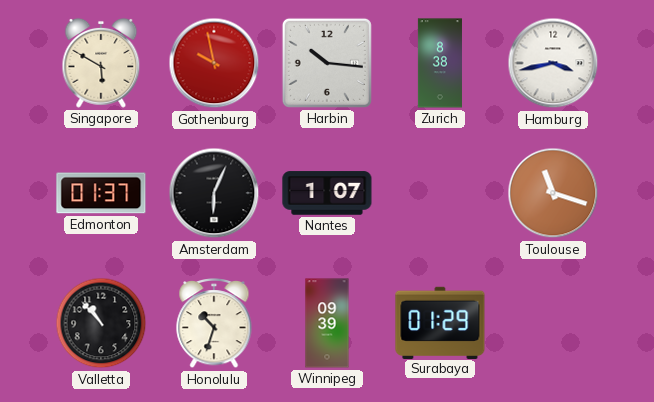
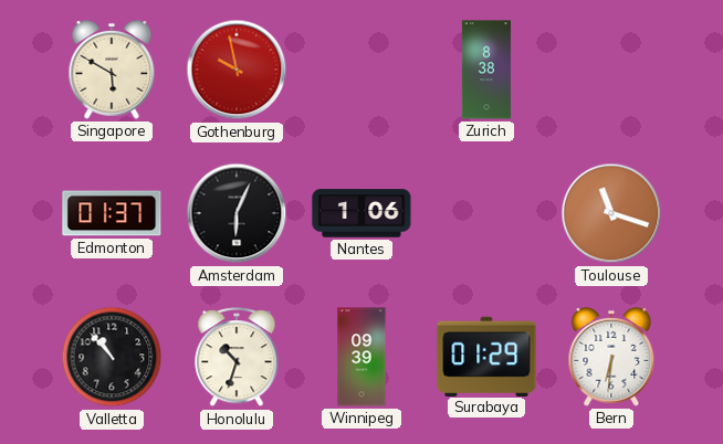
Harbin: 10:16 -> none (327, 63)
Hamburg: 3:43 -> none (553, 63)
Nantes: 1:07 -> 1:06 (361, 213)
Bern: none -> 6:31 (611, 357)
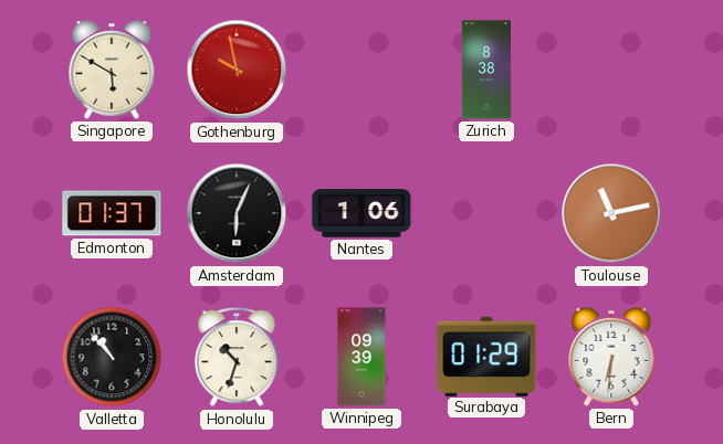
Toulouse: 11:18 -> 11:13 (611, 213)
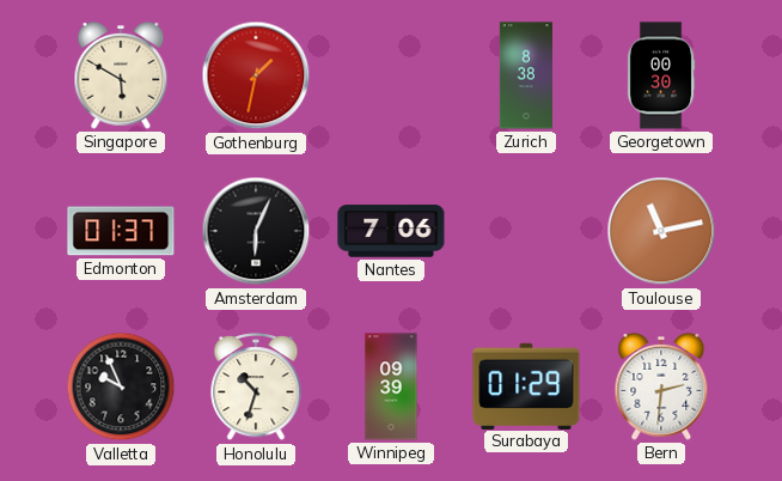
Gothenburg: 9:58 -> 1:32 (256, 75)
Georgetown: none -> 00:30 (661, 75)
Nantes: 1:06 -> 7:06 (391, 231)
Valletta: 10:53 -> 9:56 (121, 386)
Bern: 6:31 -> 2:31 (661, 386)
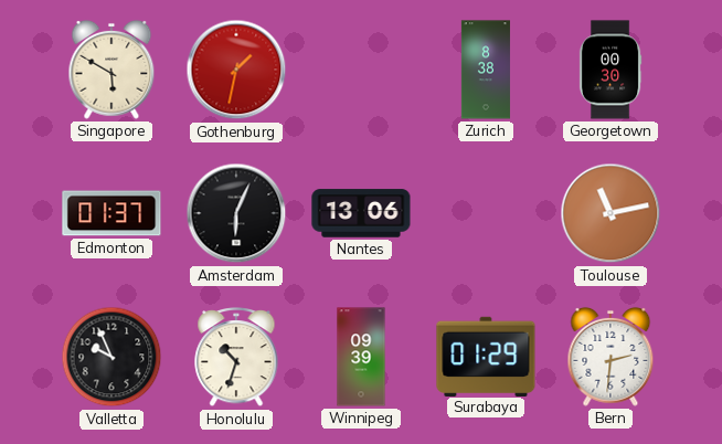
Nantes: 7:06 -> 13:06 (361, 213)
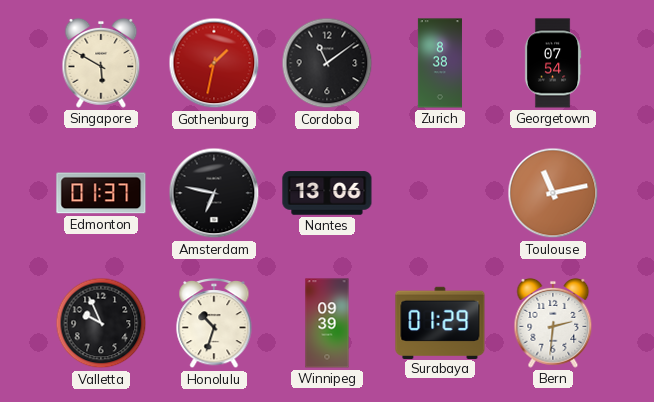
Cordoba: none -> 11:09 (327, 63)
Georgetown: 00:30 -> 07:54 (553, 63)
Amsterdam: 6:04 -> 6:47 (214, 193)
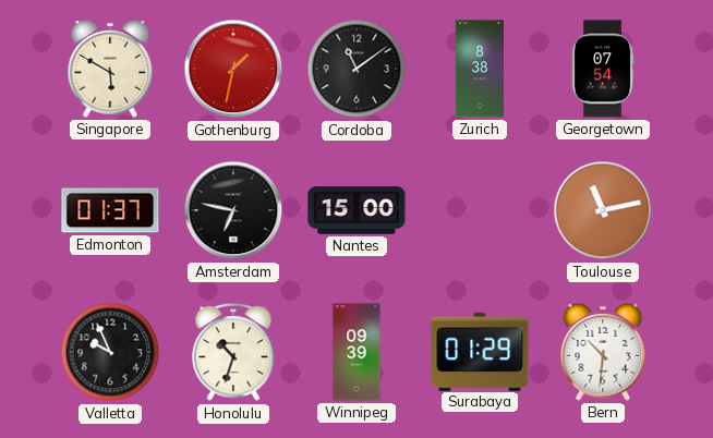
Nantes: 13:06 -> 15:00 (356, 210)
Bern: 2:31 -> 10:31 (603, 352)
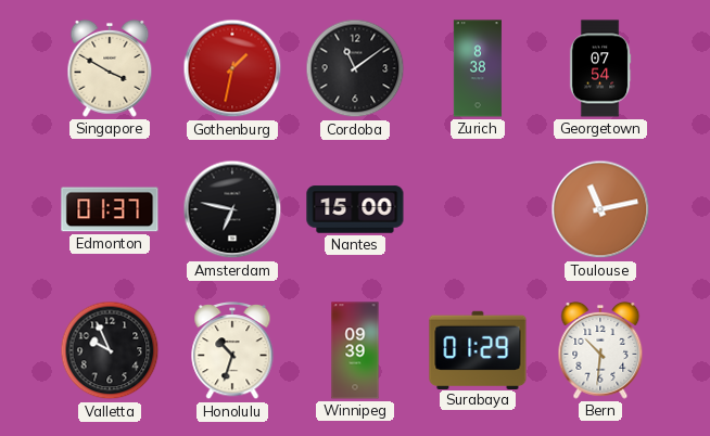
Singapore: 5:50 -> 3:50 (110, 68)
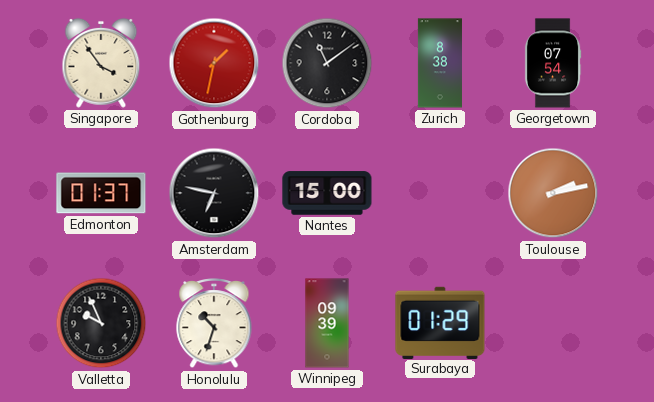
Singapore: 3:50 -> 3:54 (101, 63)
Toulouse: 11:13 -> 2:13 (553, 193)
Bern: 10:31 -> none (600, 350)
